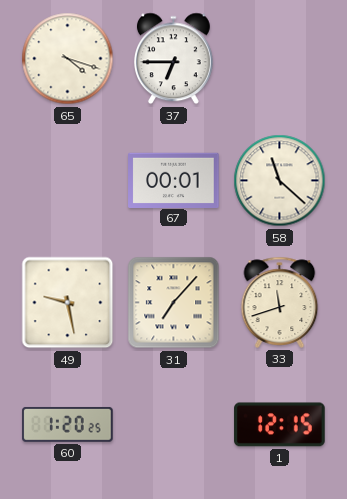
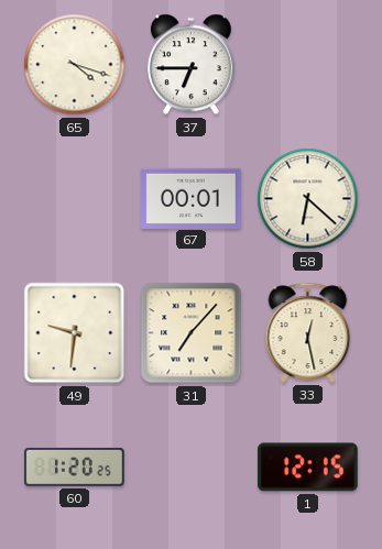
58: 11:22 -> 6:22 (308, 199)
49: 9:28 -> 9:31 (75, 333)
33: 11:42 -> 12:28 (308, 332)
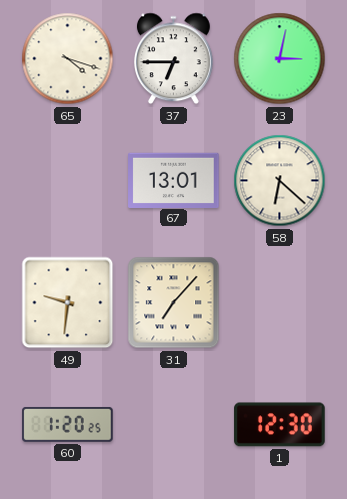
23: none -> 3:02 (280, 59)
67: 00:01 -> 13:01 (174, 180)
33: 12:28 -> none (308, 332)
1: 12:15 -> 12:30 (280, 425)
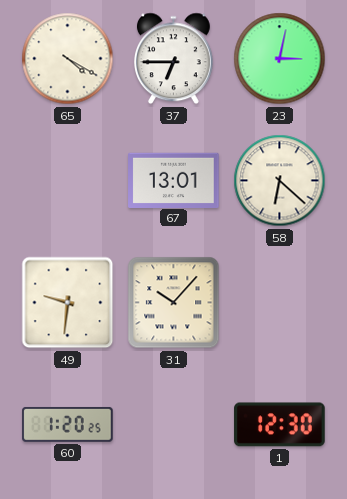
65: 4:18 -> 4:20 (68, 59)
31: 7:07 -> 10:07 (174, 303)
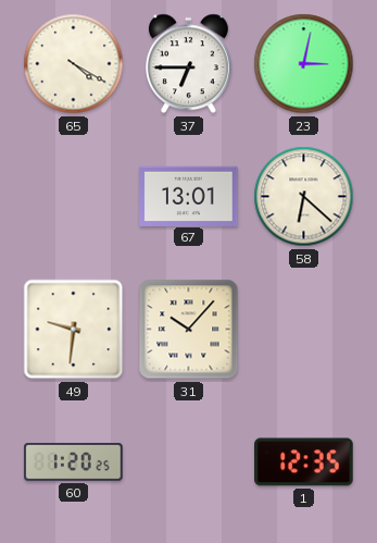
1: 12:30 -> 12:35 (304, 462)
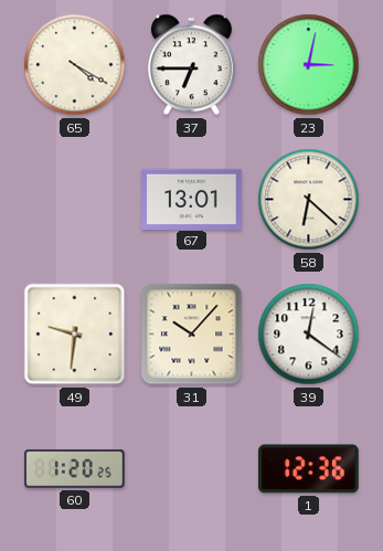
39: none -> 12:21 (309, 335)
1: 12:35 -> 12:36 (309, 469)
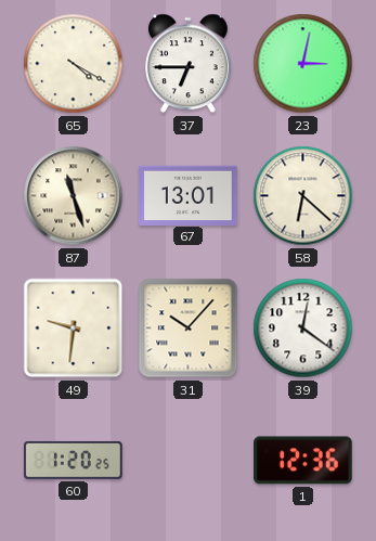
87: none -> 11:27 (74, 196)
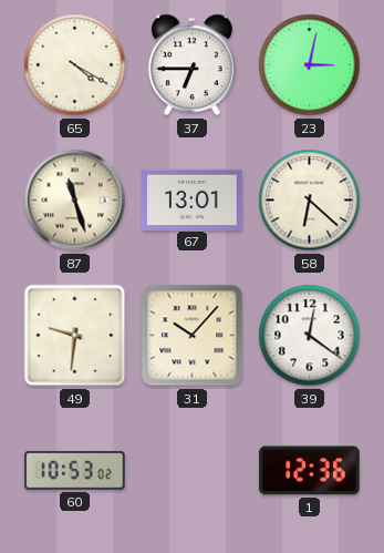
60: 1:20 -> 10:53 (75, 470)
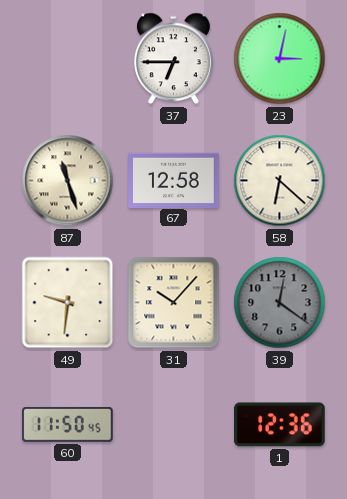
65: 4:20 -> none (75, 65)
67: 13:01 -> 12:58 (174, 180)
39 dial: white -> grey (280, 303)
60: 10:53 -> 11:50 (68, 424)
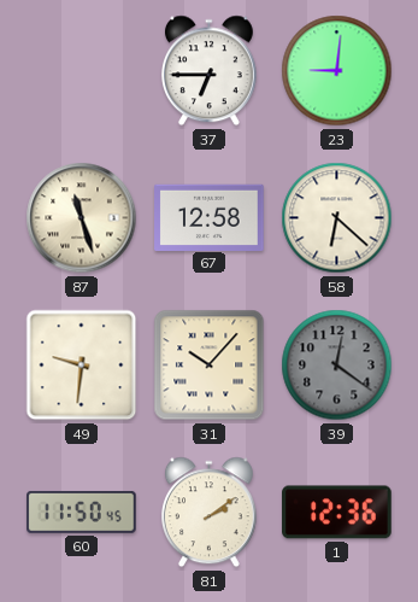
23: 3:02 -> 9:01 (337, 71)
81: none -> 2:09 (208, 513)
